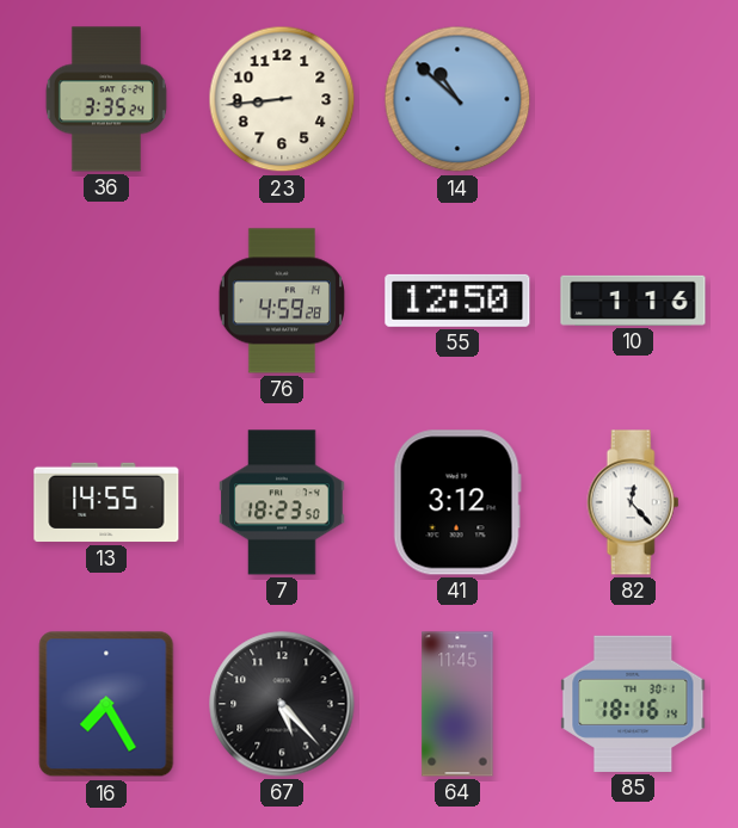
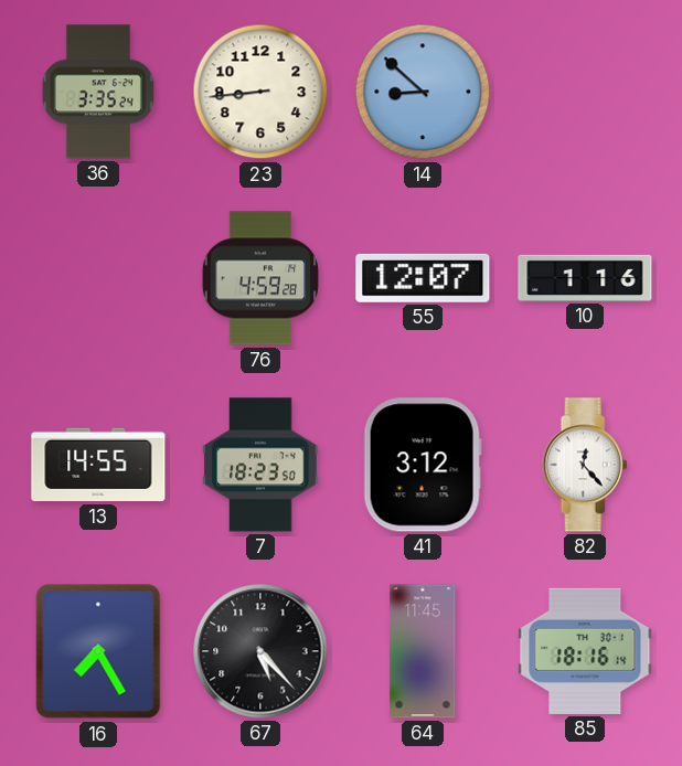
14: 10:52 -> 8:52 (423, 92)
55: 12:50 -> 12:07 (423, 278)
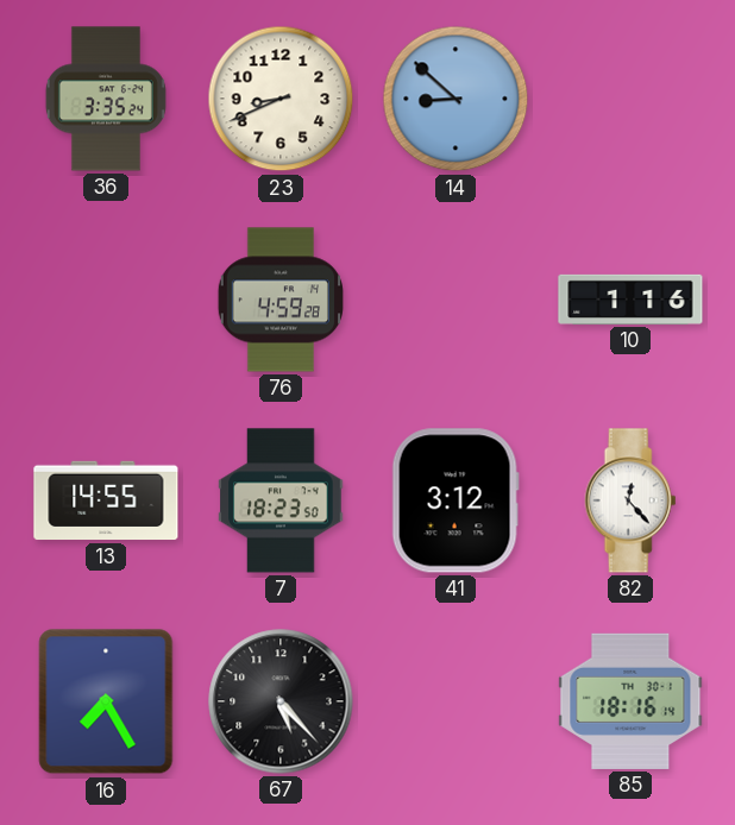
23: 8:44 -> 8:41 (281, 99)
55: 12:07 -> none (423, 278)
64: 11:45 -> none (423, 651)
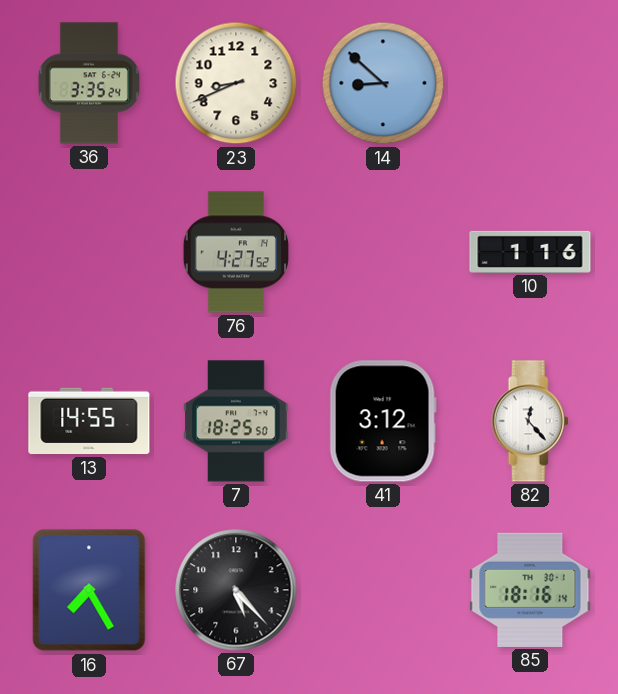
76: 4:59 -> 4:27 (235, 252)
7: 18:23 -> 18:25 (236, 421)
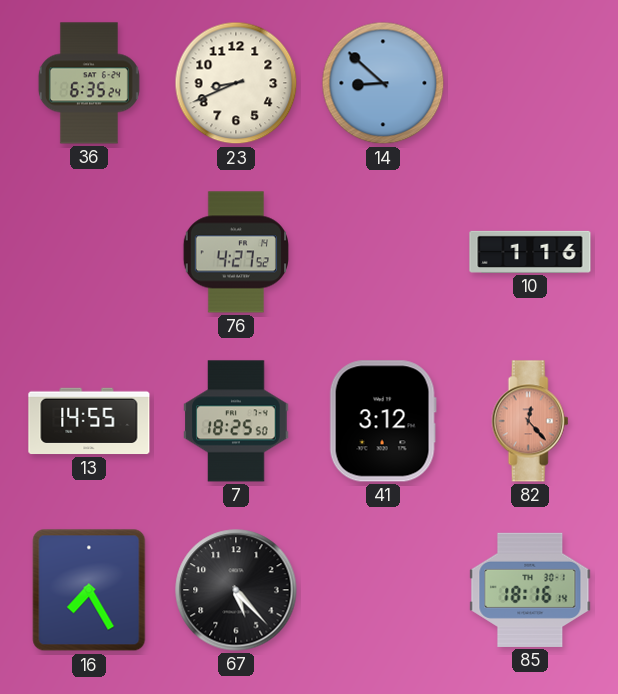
36: 3:35 -> 6:35 (89, 83)
82 dial: white -> salmon (530, 421)
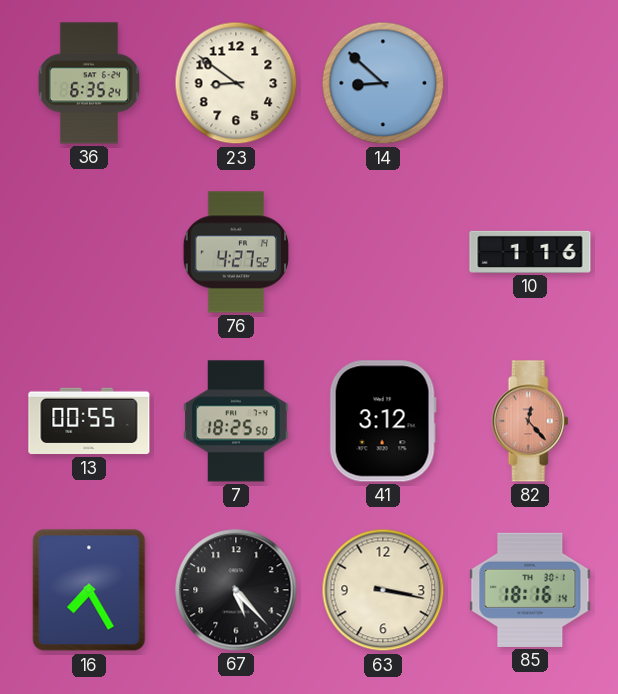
23: 8:41 -> 8:51 (236, 83)
13: 14:55 -> 00:55 (89, 421)
63: none -> 3:17 (383, 590)
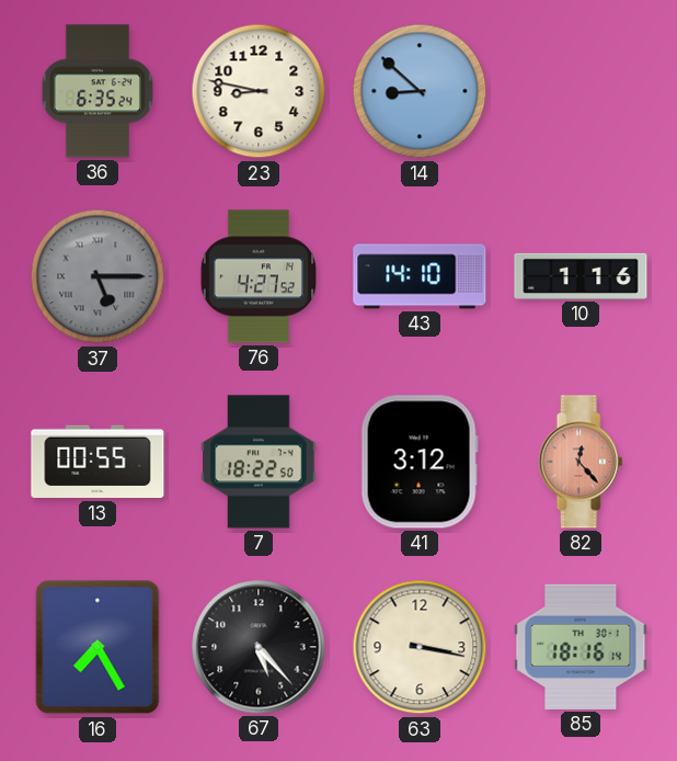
23: 8:51 -> 8:47 (259, 91)
37: none -> 5:15 (97, 276)
43: none -> 14:10 (420, 276)
7: 18:25 -> 18:22 (259, 462)
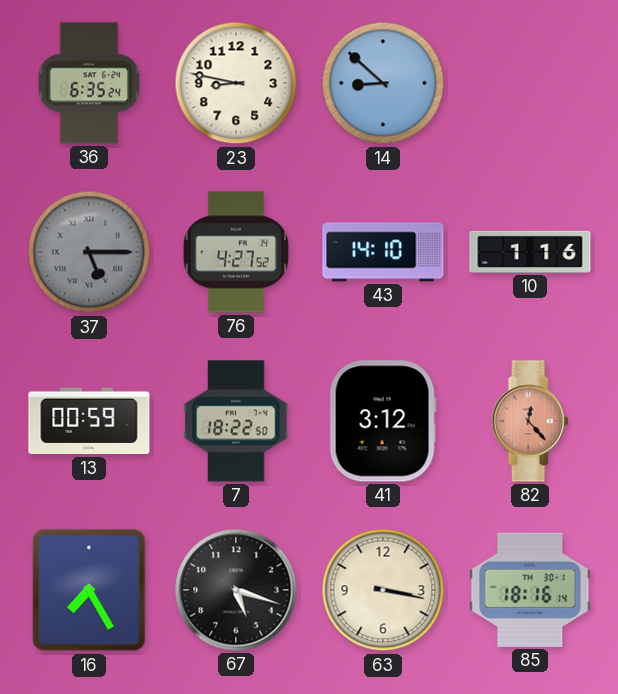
13: 00:55 -> 00:59 (89, 421)
67: 5:23 -> 5:18 (236, 590)
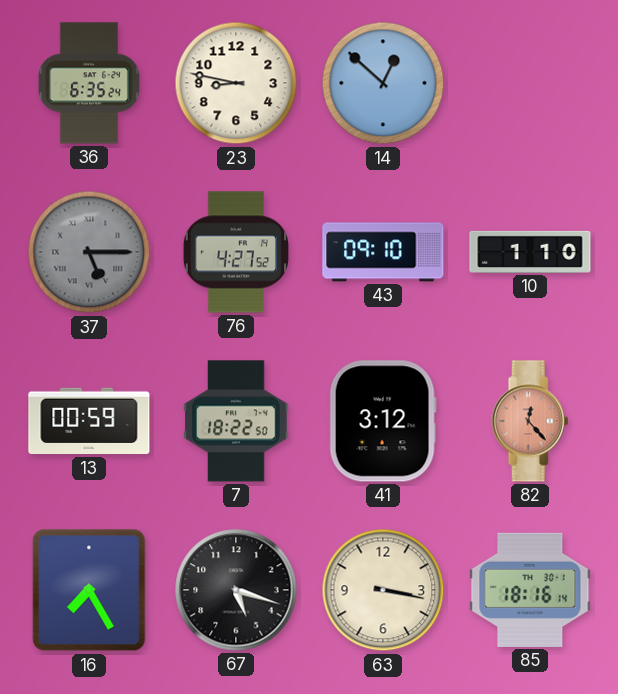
14: 8:52 -> 12:52 (383, 83)
43: 14:10 -> 09:10 (383, 252)
10: 1:16 -> 1:10 (530, 252)
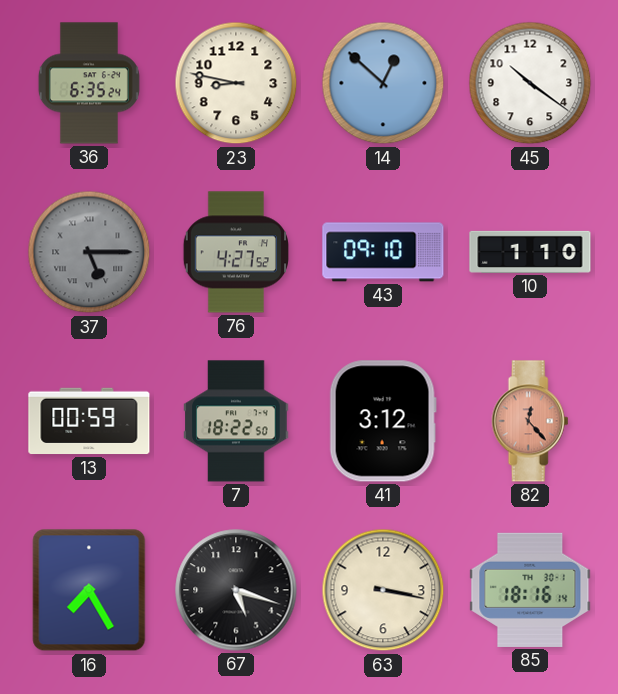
45: none -> 10:21 (530, 83)
